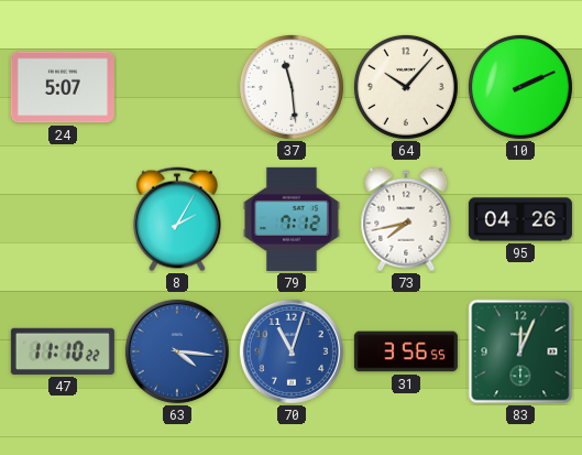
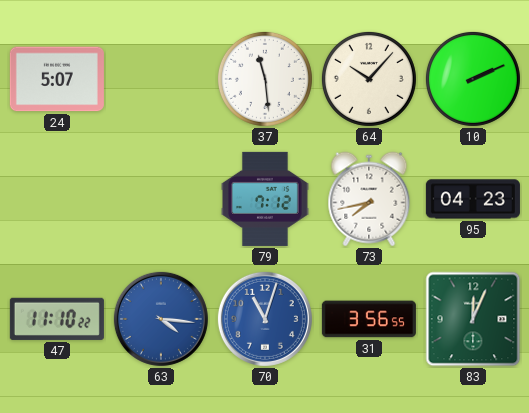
8: 2:05 -> none (177, 219)
95: 04:26 -> 04:23 (473, 199)
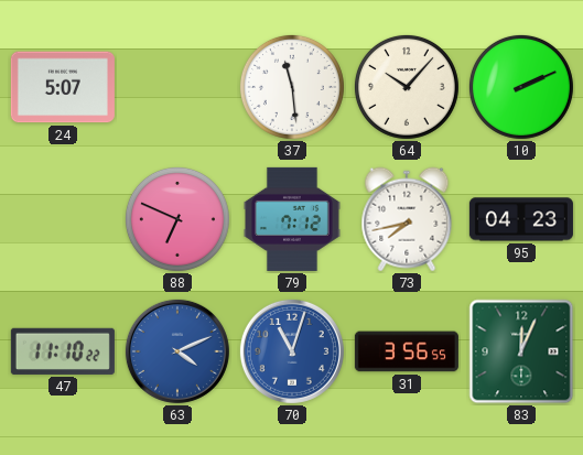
88: none -> 6:49 (177, 219)
63: 4:16 -> 4:11 (177, 351)
